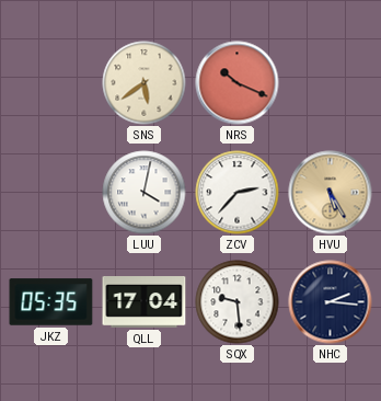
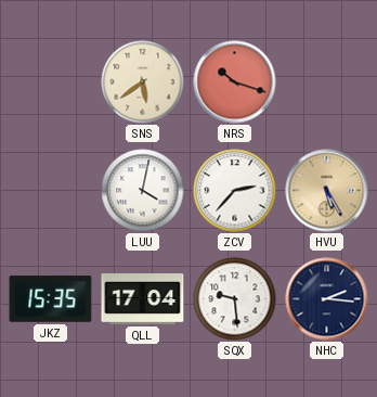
NRS: 10:19 -> 10:18 (235, 82)
JKZ: 05:35 -> 15:35 (51, 299)
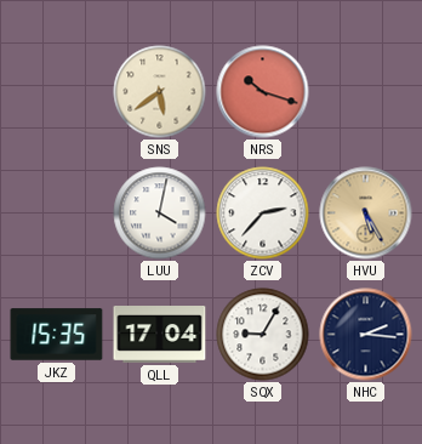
SQX: 9:29 -> 9:05 (263, 335)
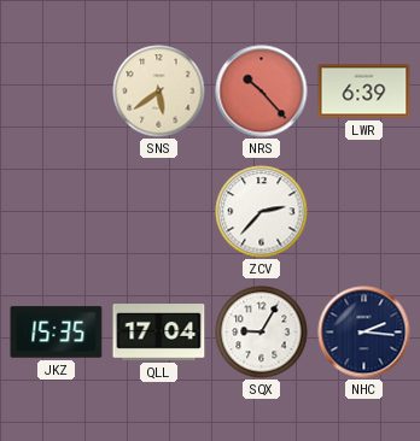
NRS: 10:18 -> 10:23 (262, 92)
LWR: none -> 6:39 (364, 92)
LUU: 4:02 -> none (160, 214)
HVU: 5:25 -> none (366, 214)
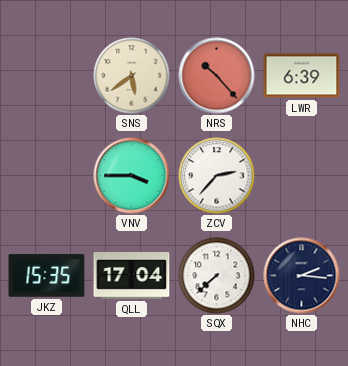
VNV: none -> 3:45 (132, 176)
SQX: 9:05 -> 7:38 (217, 276)
